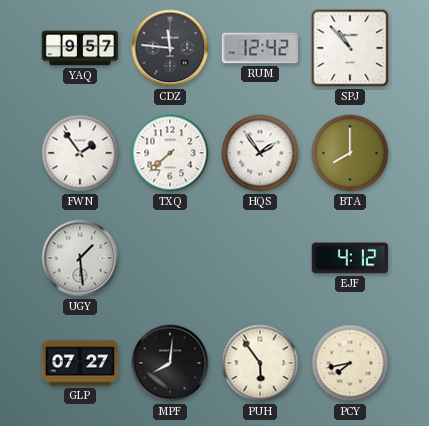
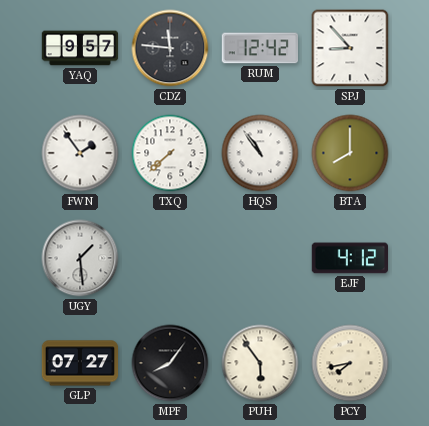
SPJ: 10:53 -> 8:53 (350, 48)
HQS: 1:54 -> 10:54 (260, 153)
MPF: 8:01 -> 8:06 (170, 363)
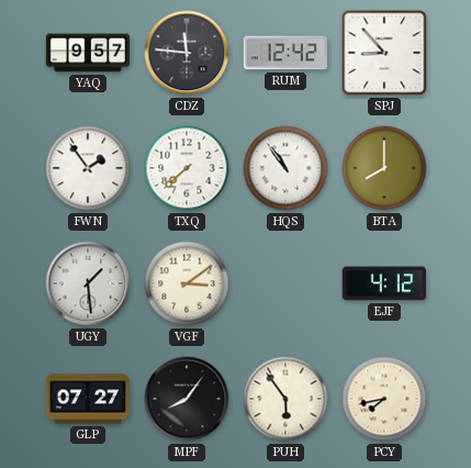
VGF: none -> 3:09 (187, 283)
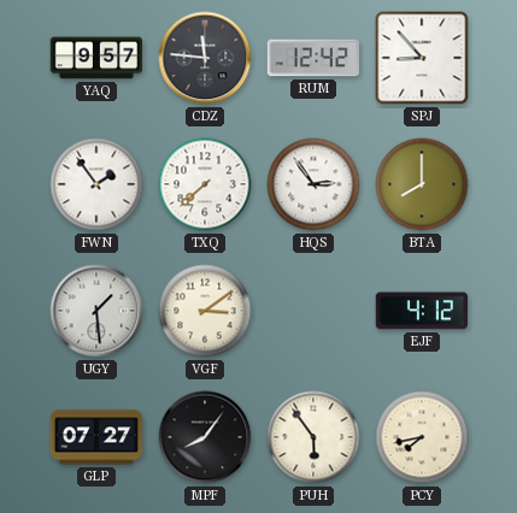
HQS: 10:54 -> 2:54 (313, 184)
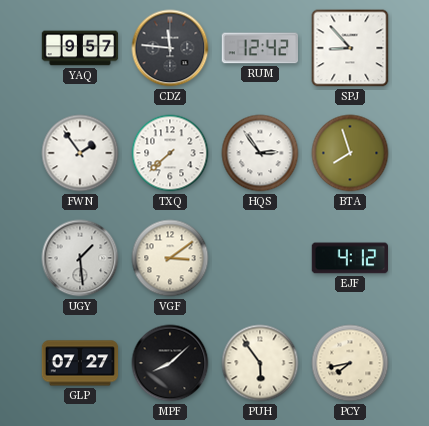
BTA: 8:00 -> 7:57 (350, 153)
MPF: 8:06 -> 8:08 (170, 363)
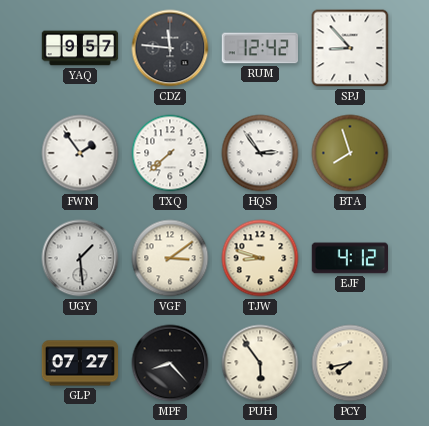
TJW: none -> 8:48 (260, 258)
MPF: 8:08 -> 8:23 (170, 363)
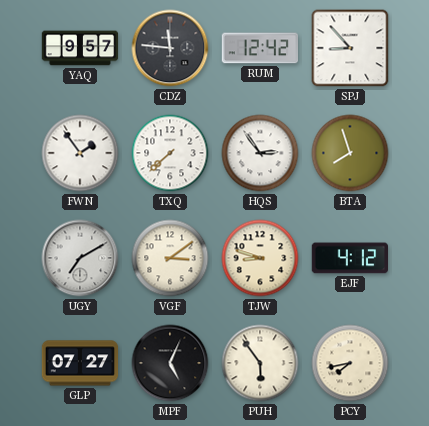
UGY: 1:29 -> 7:10 (80, 258)
MPF: 8:23 -> 5:04 (170, 363)
